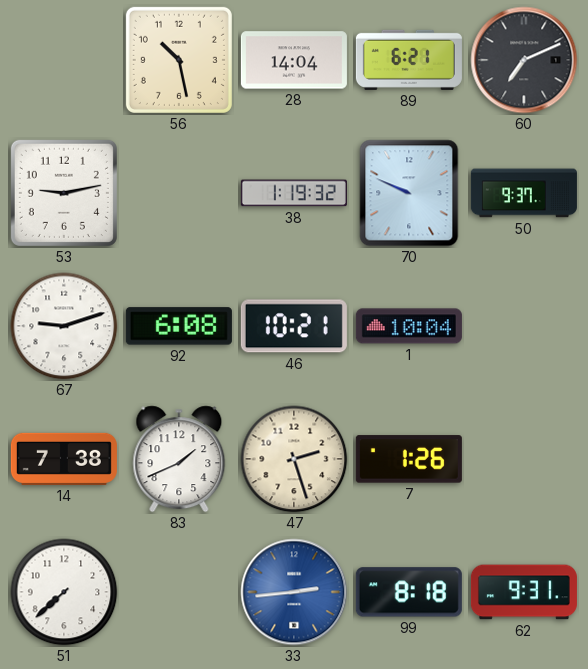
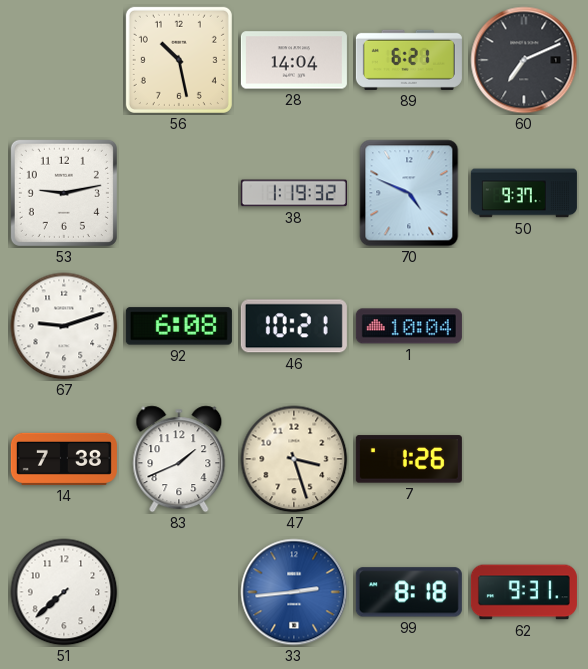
70: 9:49 -> 4:49 (409, 193)
47: 2:27 -> 3:27 (294, 459)
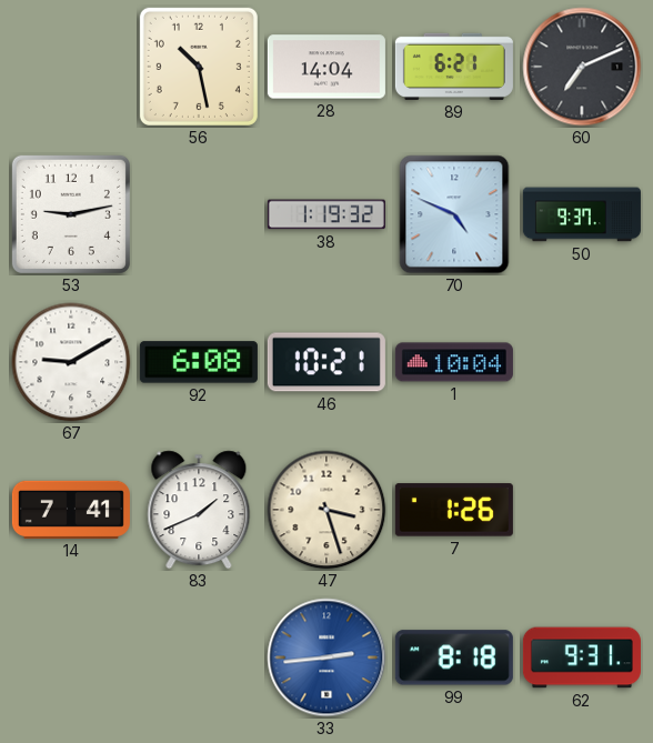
67: 9:12 -> 9:10 (71, 362)
14: 7:38 -> 7:41 (71, 510)
51: 7:38 -> none (64, 592)
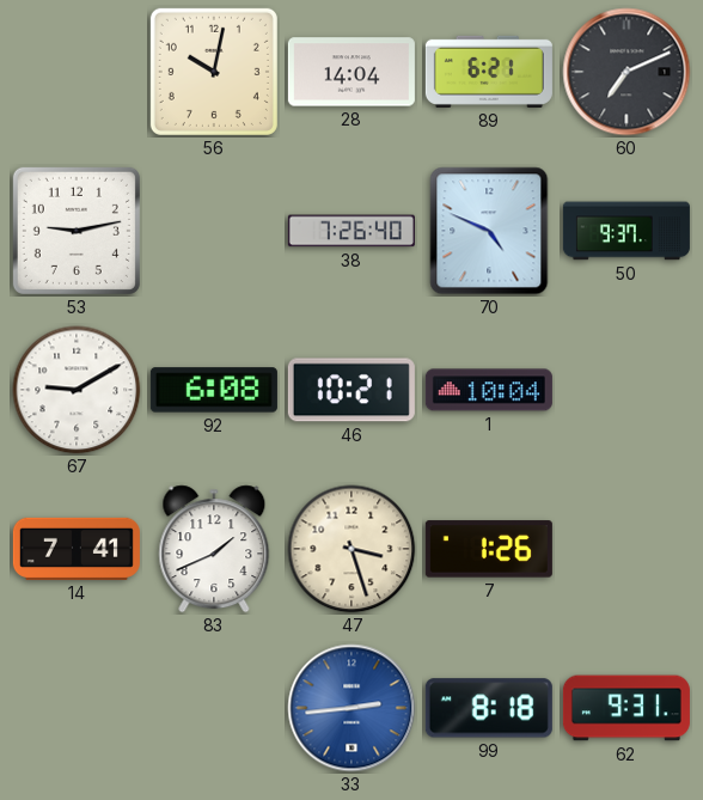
56: 10:28 -> 10:02 (214, 72)
38: 1:19 -> 7:26 (351, 231)
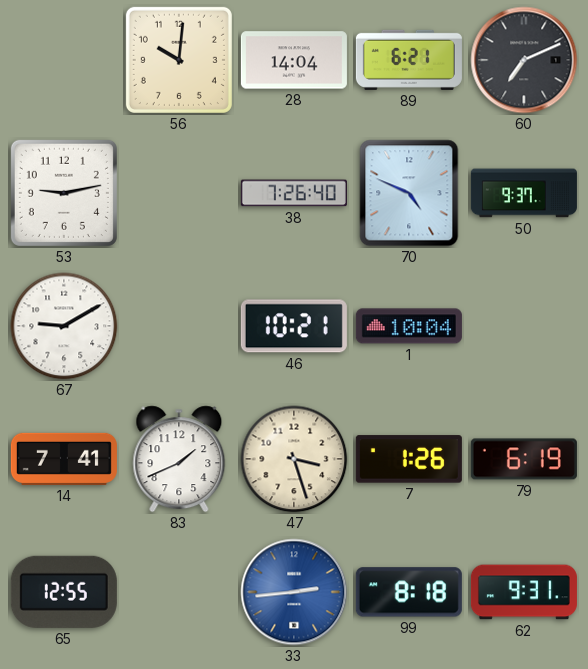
56: 10:02 -> 10:01 (179, 60)
92: 6:08 -> none (214, 390)
79: none -> 6:19 (524, 459)
65: none -> 12:55 (64, 592)
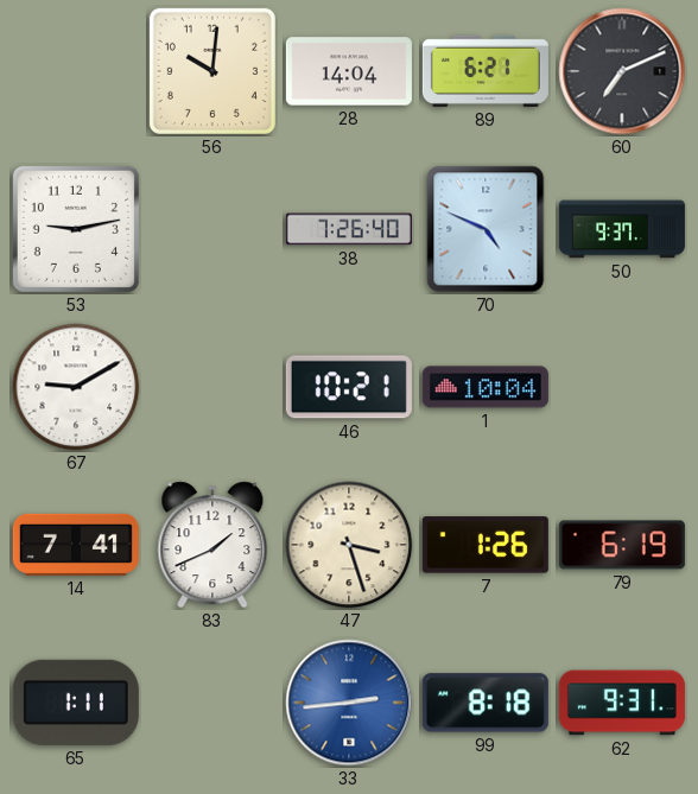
65: 12:55 -> 1:11 (76, 703)
